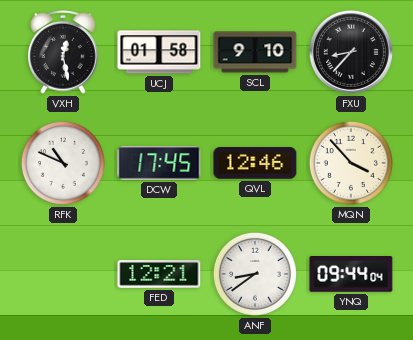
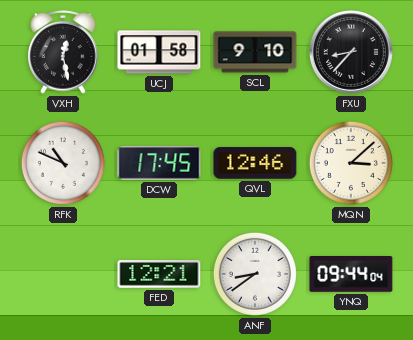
MQN: 3:53 -> 3:08 (351, 163)
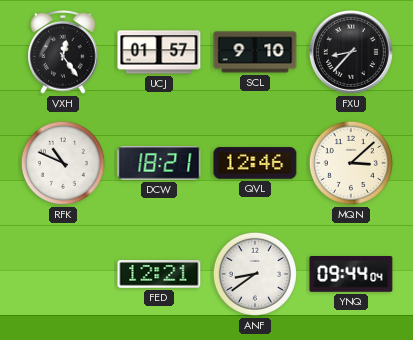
VXH: 12:28 -> 12:24 (63, 53)
UCJ: 01:58 -> 01:57 (159, 52)
DCW: 17:45 -> 18:21 (159, 163)
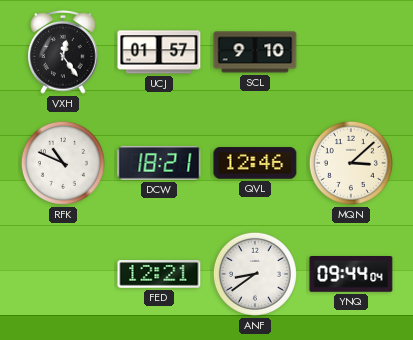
FXU: 8:37 -> none (351, 52)
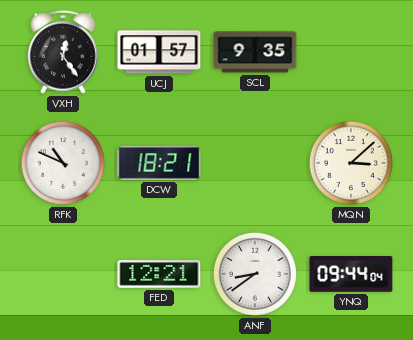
SCL: 9:10 -> 9:35 (255, 52)
QVL: 12:46 -> none (255, 163)
